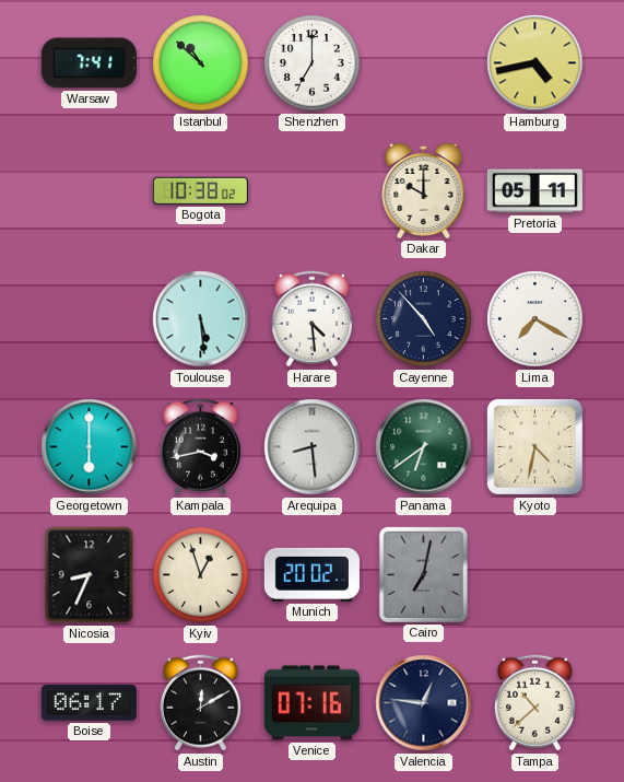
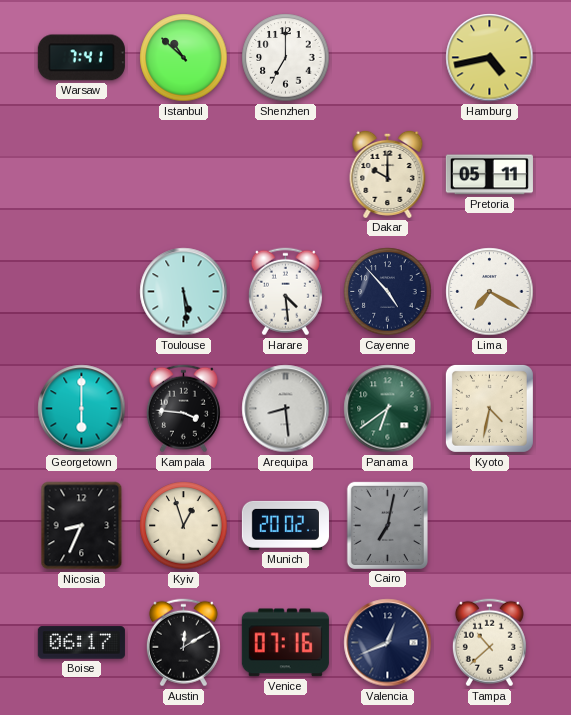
Bogota: 10:38 -> none (200, 190)
Kampala: 3:43 -> 3:46 (183, 409)
Valencia: 12:46 -> 12:41 (388, 643)
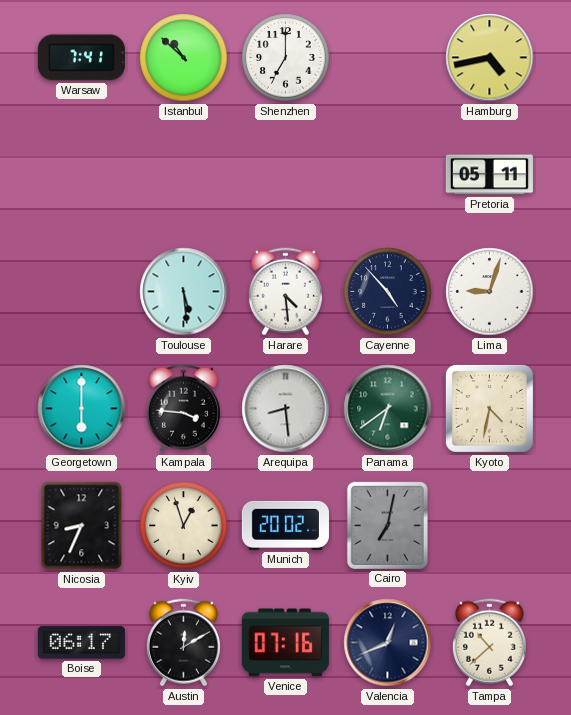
Dakar: 10:00 -> none (388, 174)
Lima: 7:20 -> 9:03 (490, 292)
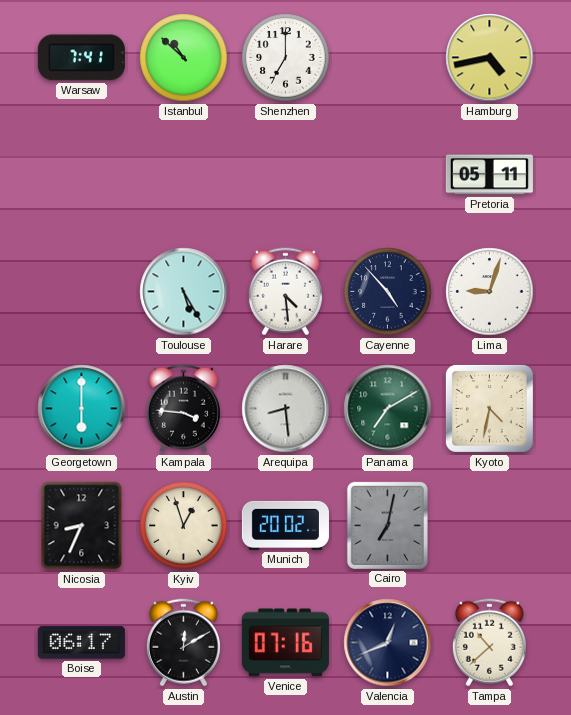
Toulouse: 5:29 -> 5:25 (184, 292)
Panama: 6:39 -> 7:10 (388, 409)
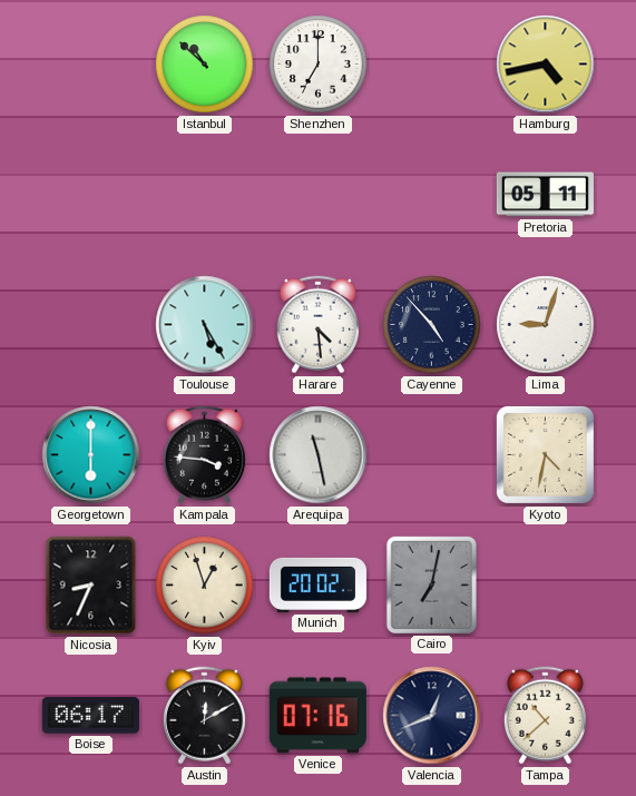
Warsaw: 7:41 -> none (81, 58)
Arequipa: 8:29 -> 11:28 (319, 455)
Panama: 7:10 -> none (388, 409)
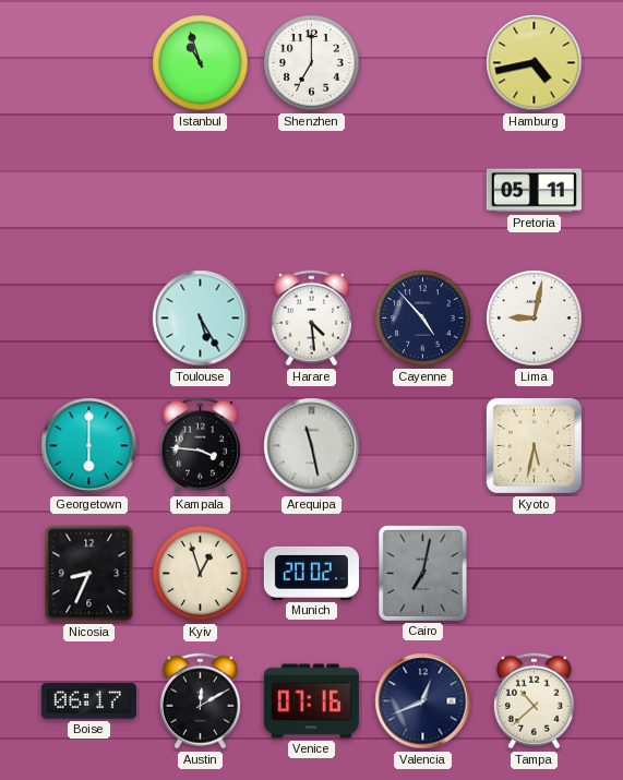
Istanbul: 10:52 -> 10:57 (201, 63)
Lima: 9:03 -> 9:02 (535, 319)
Kyoto: 4:32 -> 5:32 (534, 445)
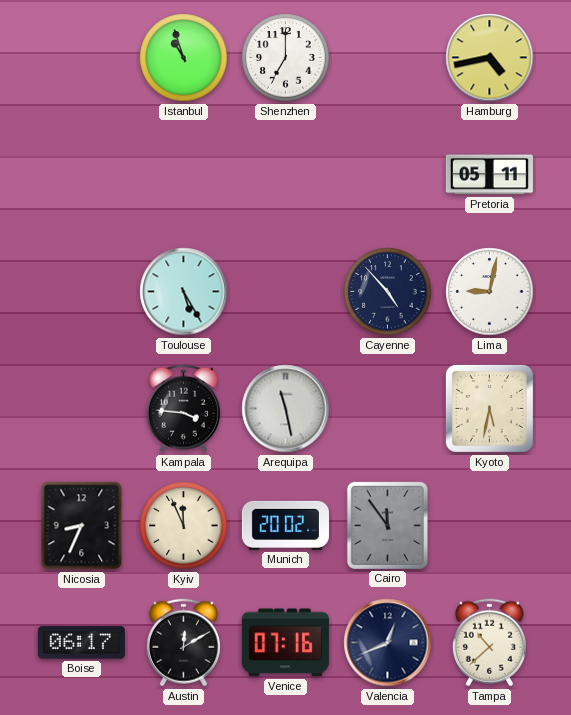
Harare: 4:29 -> none (311, 319)
Georgetown: 6:00 -> none (89, 446)
Kyiv: 12:57 -> 11:56 (184, 526)
Cairo: 7:02 -> 11:54 (387, 525)
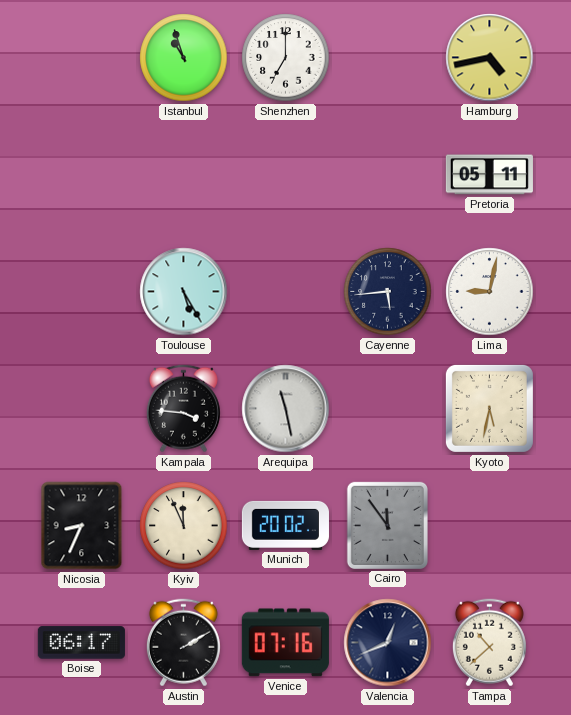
Cayenne: 4:53 -> 5:44 (388, 292)
Austin: 12:10 -> 2:10 (183, 643)
